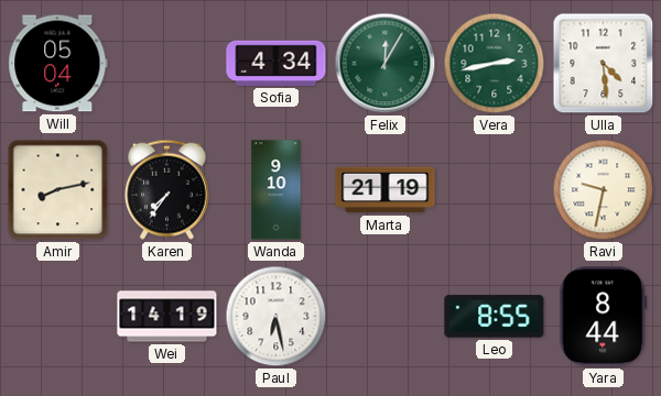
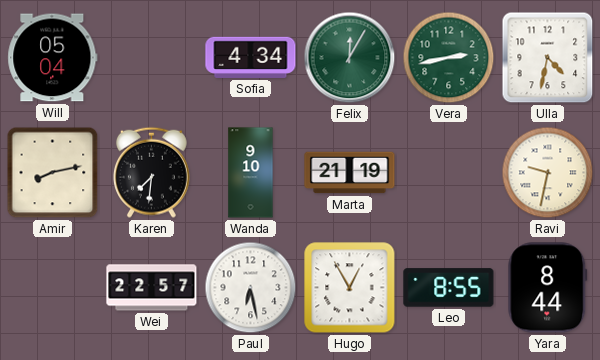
Ulla: 4:29 -> 4:32 (548, 58)
Karen: 7:36 -> 7:31 (151, 172)
Wei: 14:19 -> 22:57 (152, 288)
Hugo: none -> 12:55 (350, 288)
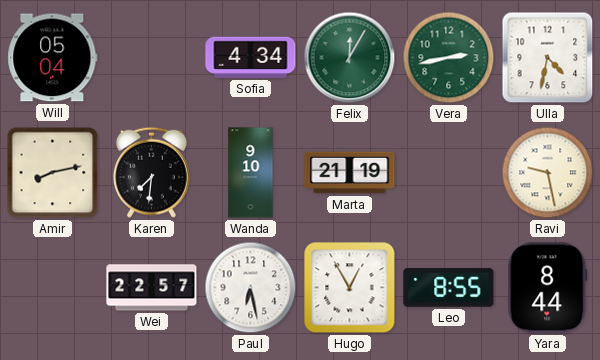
Ravi: 9:32 -> 9:28 (548, 173)
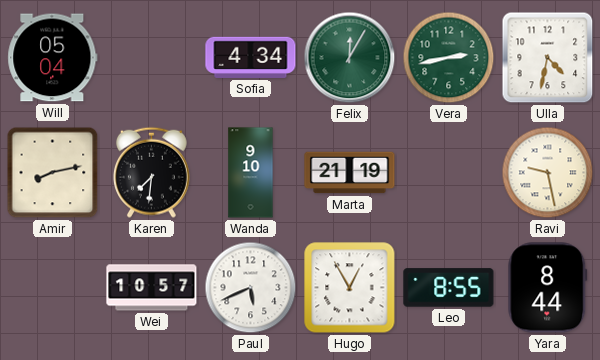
Wei: 22:57 -> 10:57 (152, 288)
Paul: 6:28 -> 5:41 (251, 288)
